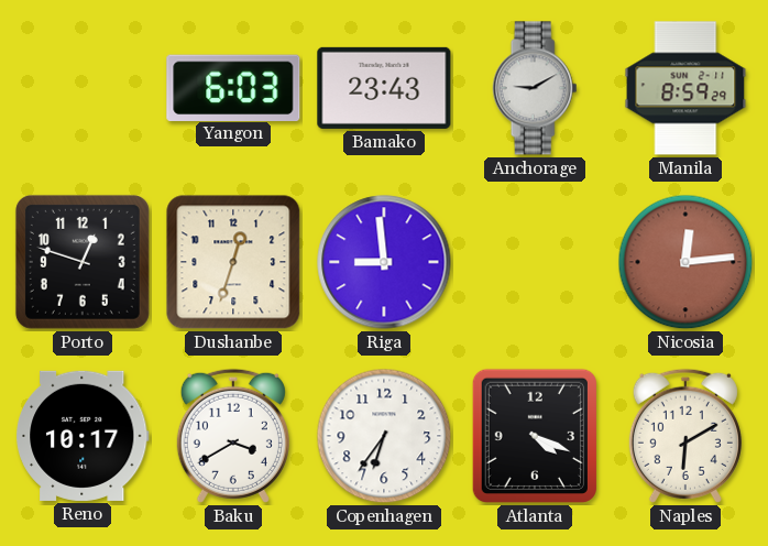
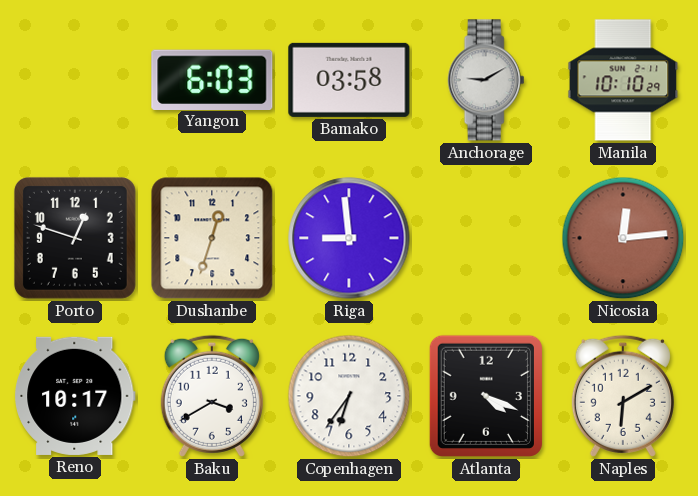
Bamako: 23:43 -> 03:58 (349, 80)
Manila: 8:59 -> 10:10 (623, 80)
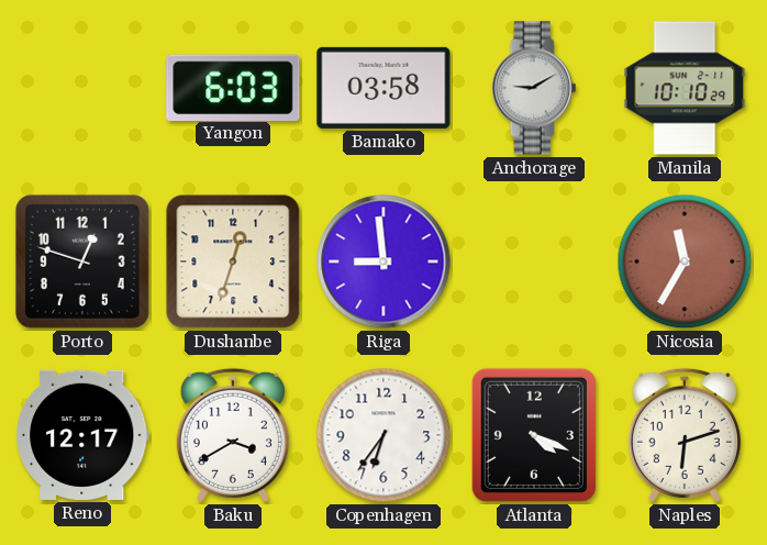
Nicosia: 12:14 -> 11:35 (685, 262)
Reno: 10:17 -> 12:17 (84, 435)
Naples: 6:10 -> 6:12 (685, 435)
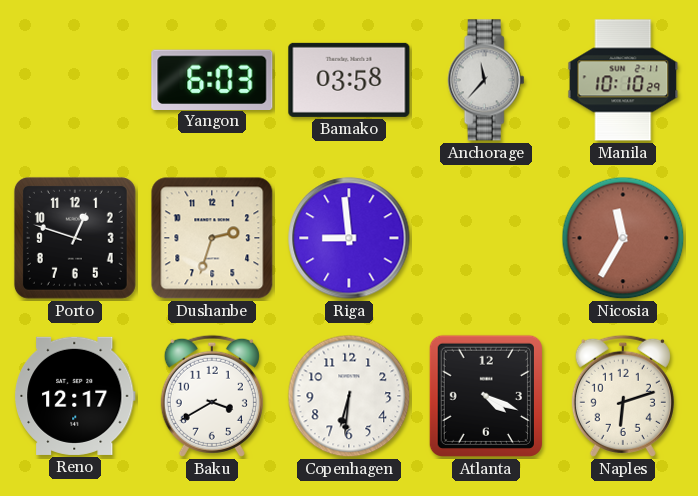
Anchorage: 9:10 -> 11:37 (486, 80)
Dushanbe: 12:33 -> 2:33 (212, 238)
Copenhagen: 6:36 -> 6:31 (349, 396)
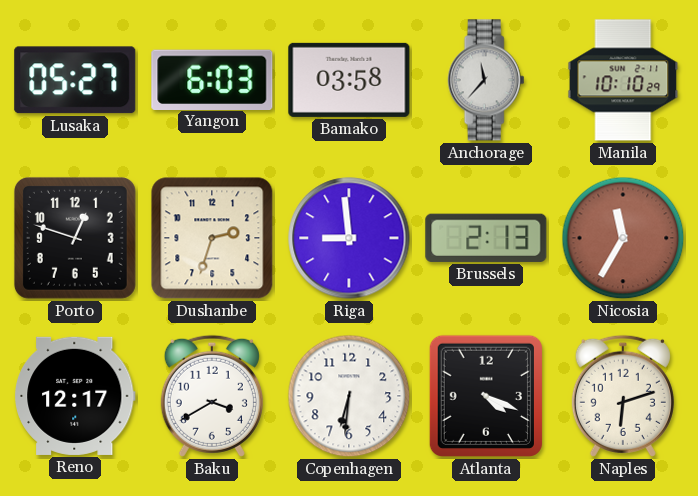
Lusaka: none -> 05:27 (75, 80)
Brussels: none -> 2:13 (486, 238)
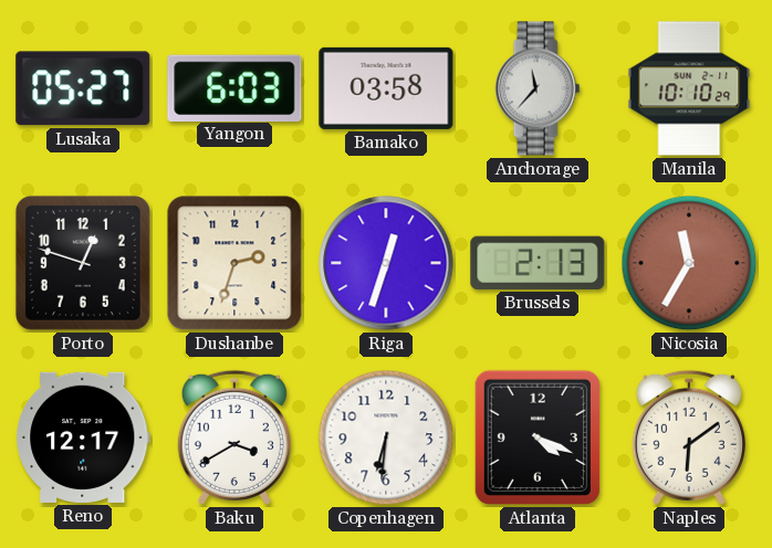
Riga: 8:59 -> 12:33 (386, 263)
Naples: 6:12 -> 6:09 (689, 438)
